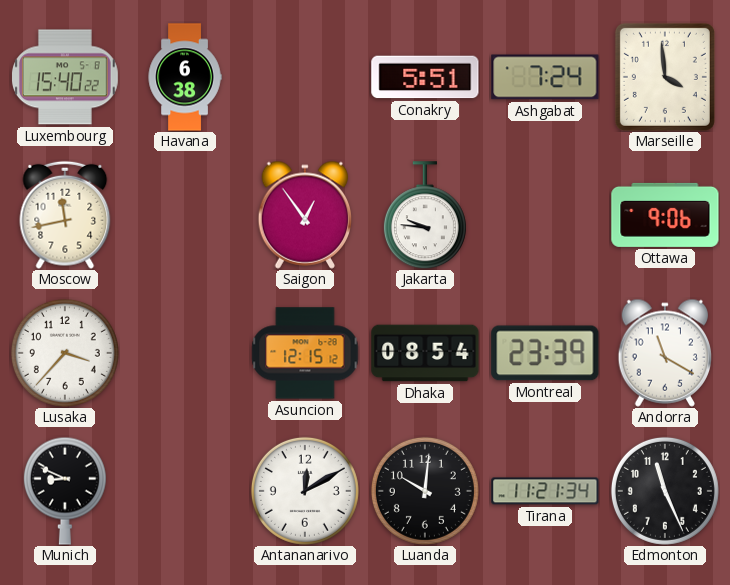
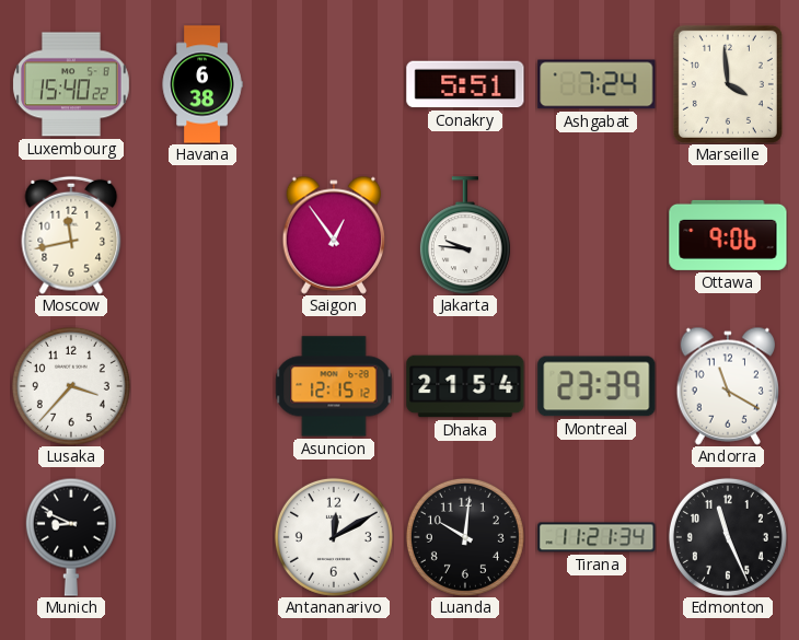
Dhaka: 08:54 -> 21:54 (465, 386)
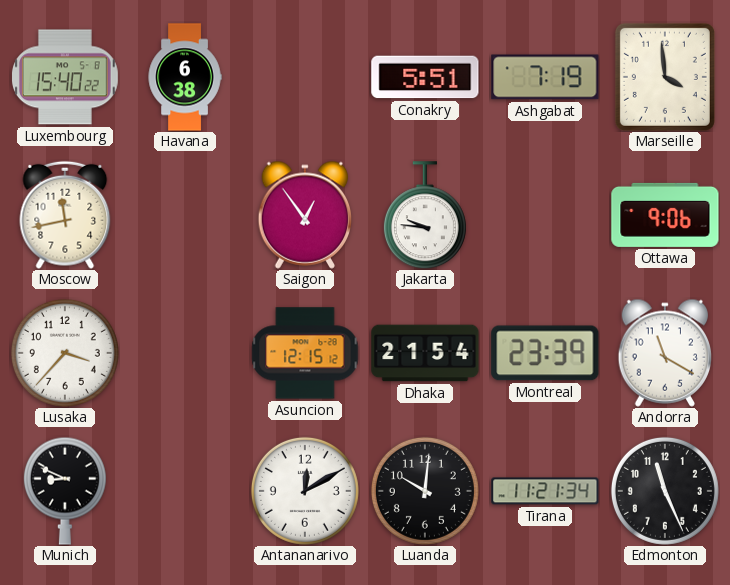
Ashgabat: 7:24 -> 7:19 (545, 77)
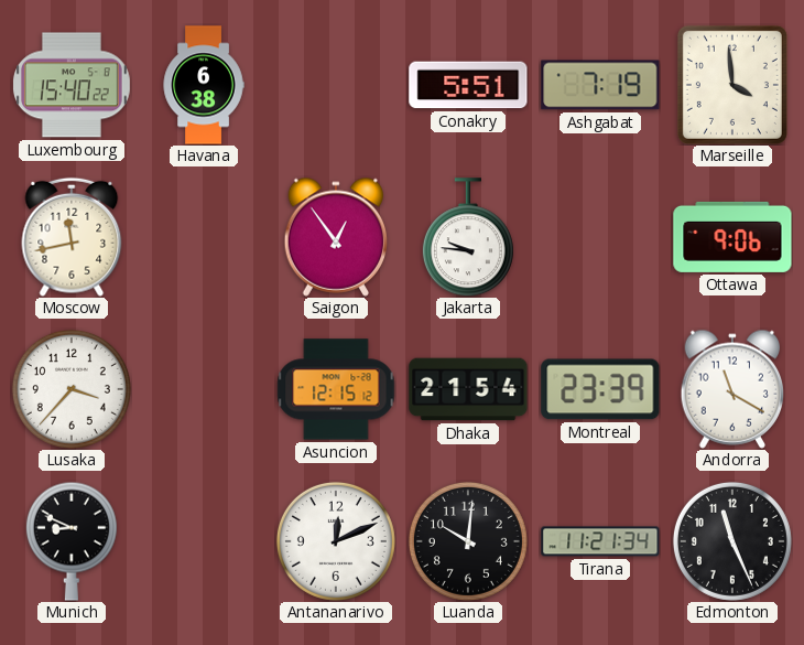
Antananarivo: 12:10 -> 12:11 (336, 541)
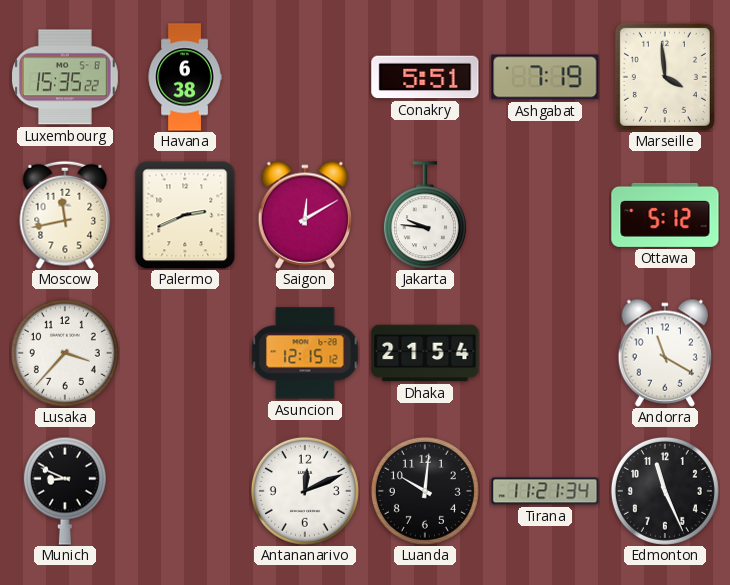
Luxembourg: 15:40 -> 15:35 (65, 77)
Palermo: none -> 2:41 (185, 215)
Saigon: 12:54 -> 12:10 (305, 215)
Ottawa: 9:06 -> 5:12 (665, 215)
Montreal: 23:39 -> none (600, 389)
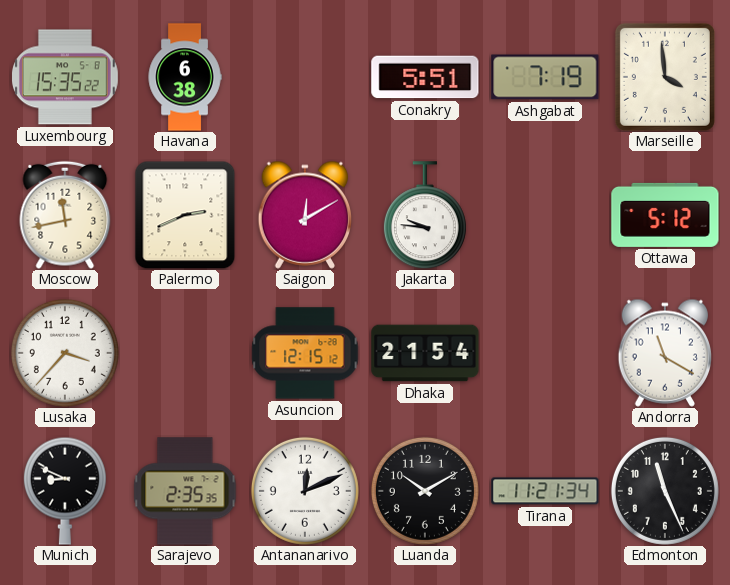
Sarajevo: none -> 2:35 (185, 491)
Luanda: 10:01 -> 10:10 (425, 491)
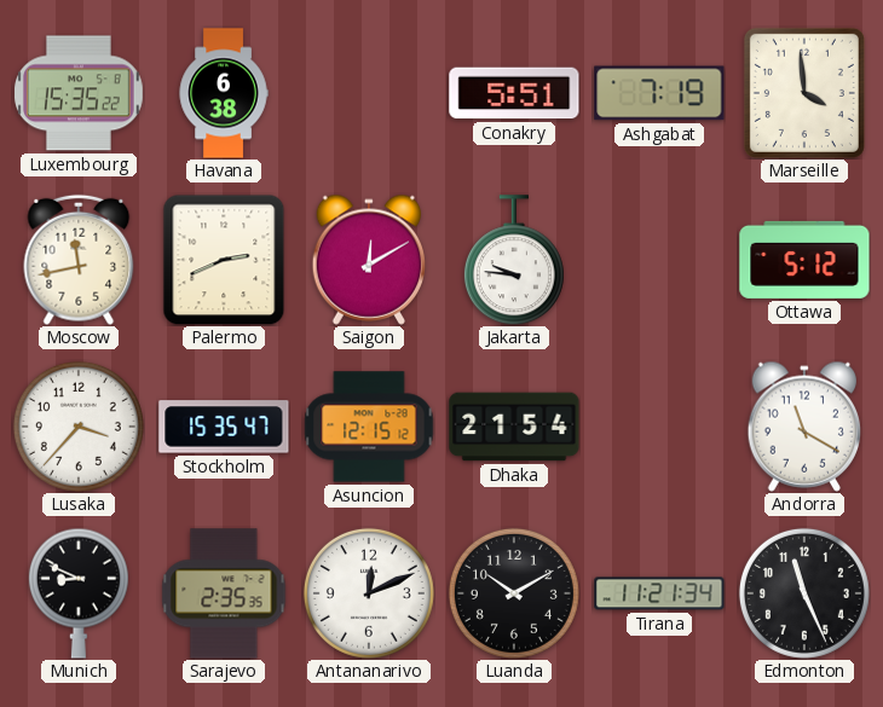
Stockholm: none -> 15:35 (224, 427)
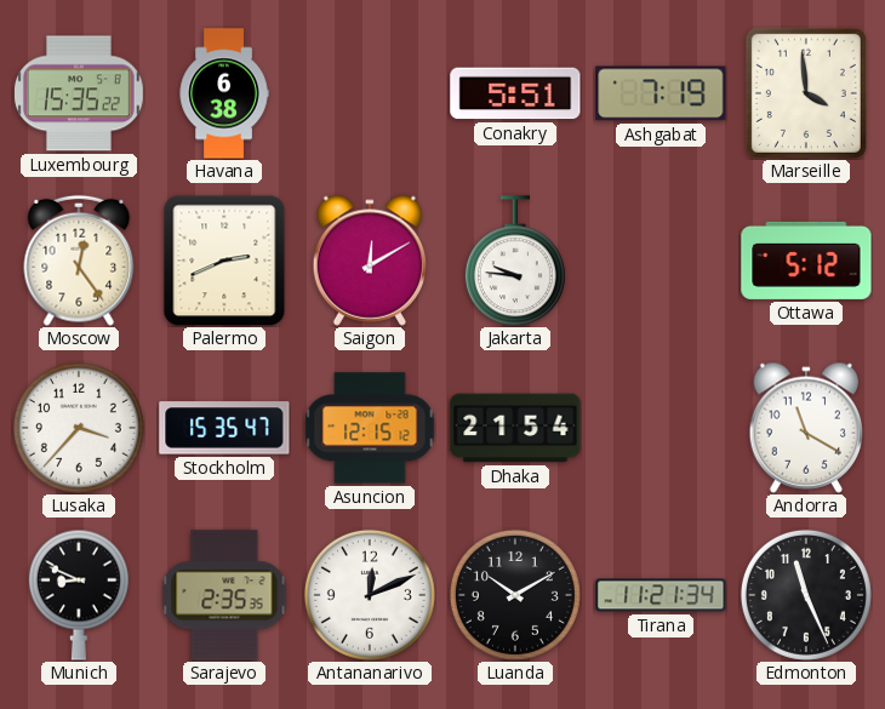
Moscow: 11:43 -> 12:24 (79, 261)
